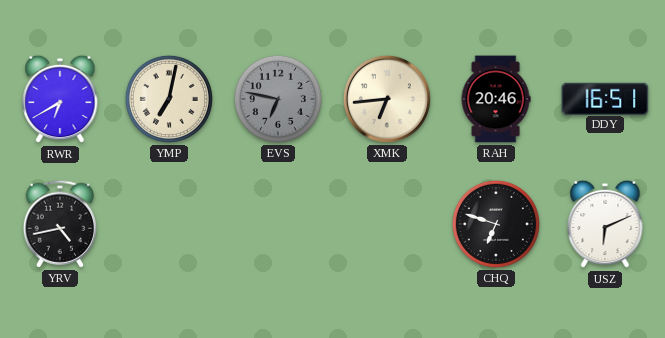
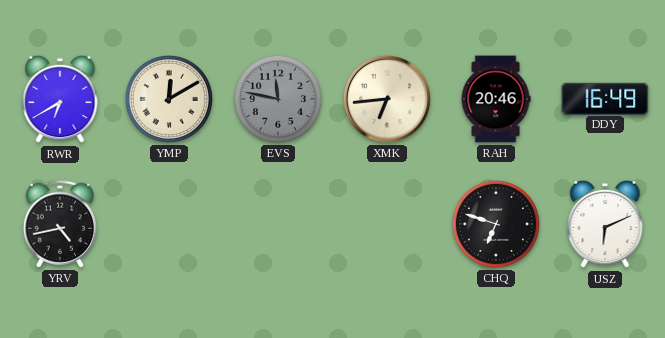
YMP: 7:02 -> 12:10 (169, 99)
EVS: 6:47 -> 11:47 (278, 99)
DDY: 16:51 -> 16:49 (605, 98)
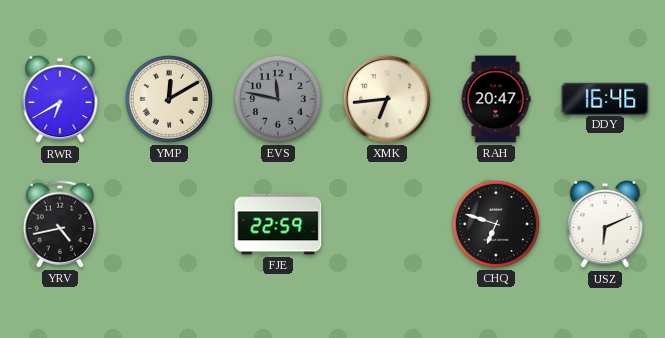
RAH: 20:46 -> 20:47 (496, 99)
DDY: 16:49 -> 16:46 (605, 98)
FJE: none -> 22:59 (278, 224)
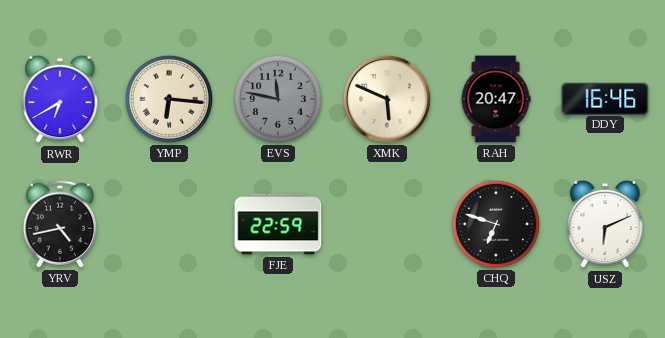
YMP: 12:10 -> 6:16 (169, 99)
XMK: 6:44 -> 5:49 (387, 99)
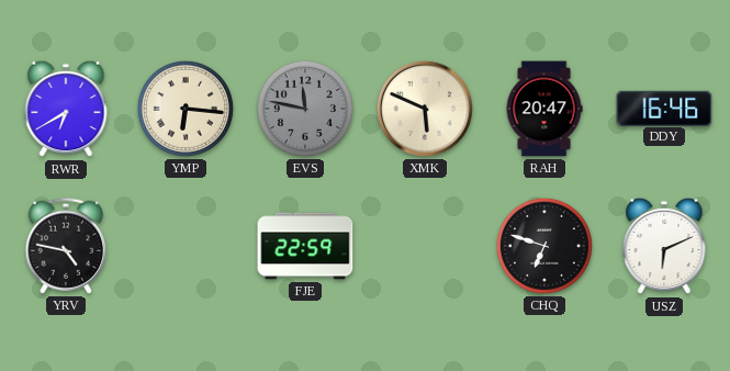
YRV: 4:43 -> 4:47 (65, 246)
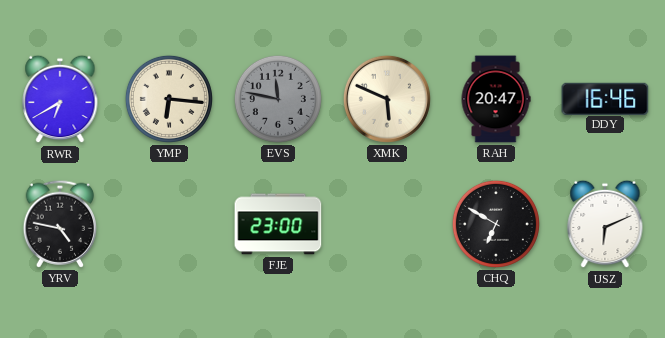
FJE: 22:59 -> 23:00 (278, 224)
CHQ: 6:48 -> 6:50 (496, 224)
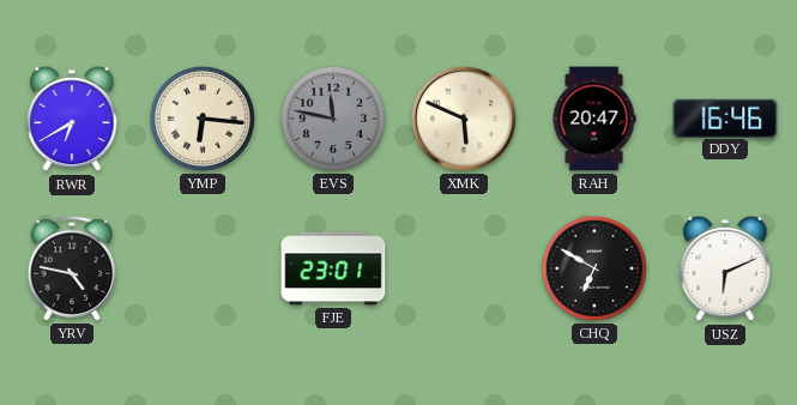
FJE: 23:00 -> 23:01 (333, 268)
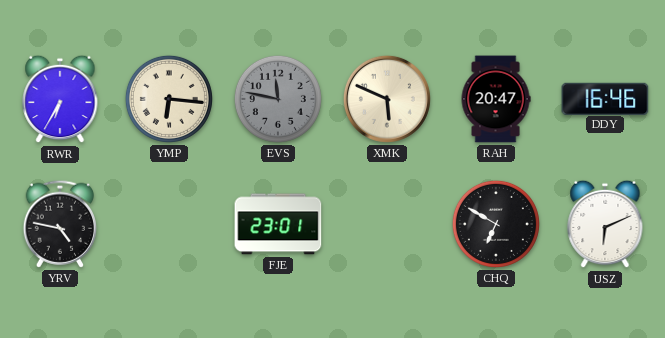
RWR: 6:40 -> 6:35 (60, 99)
